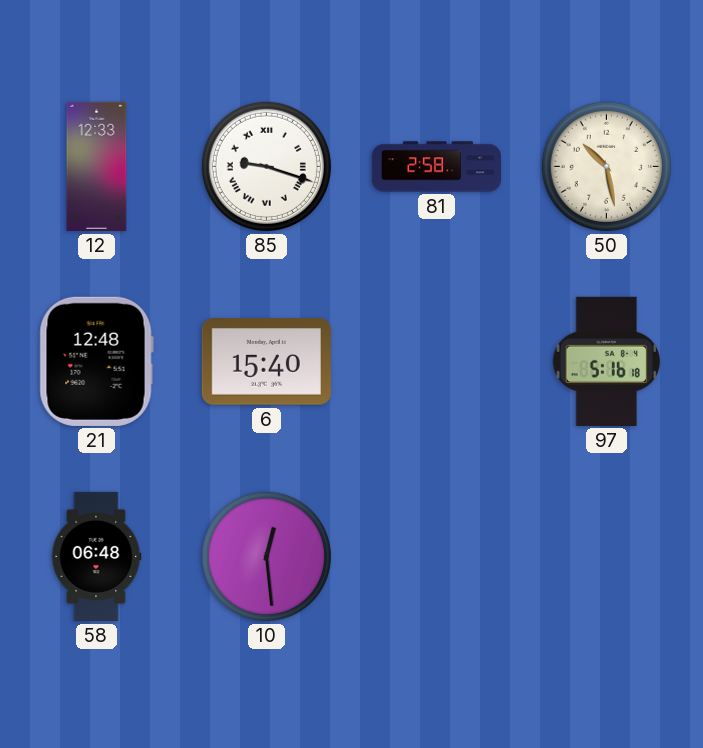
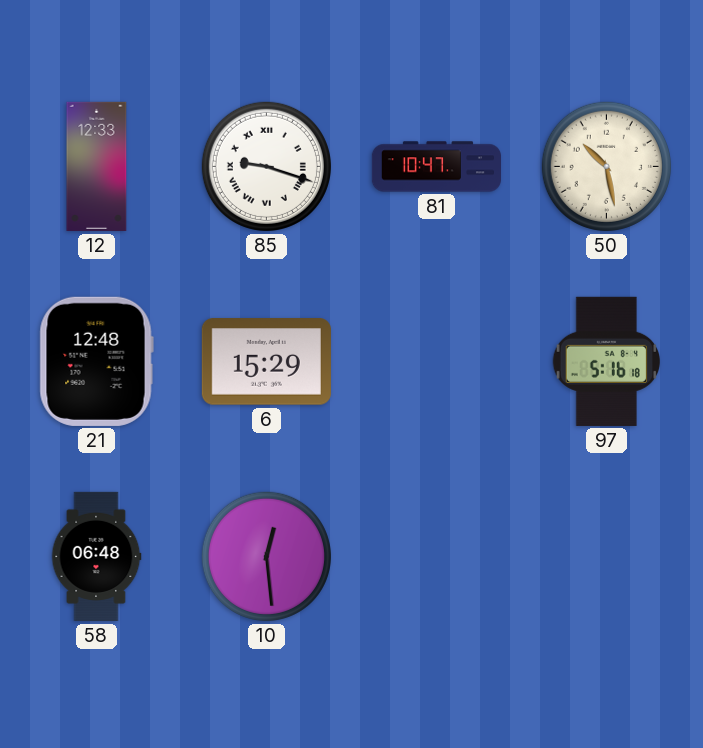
81: 2:58 -> 10:47 (436, 167)
6: 15:40 -> 15:29 (266, 362)
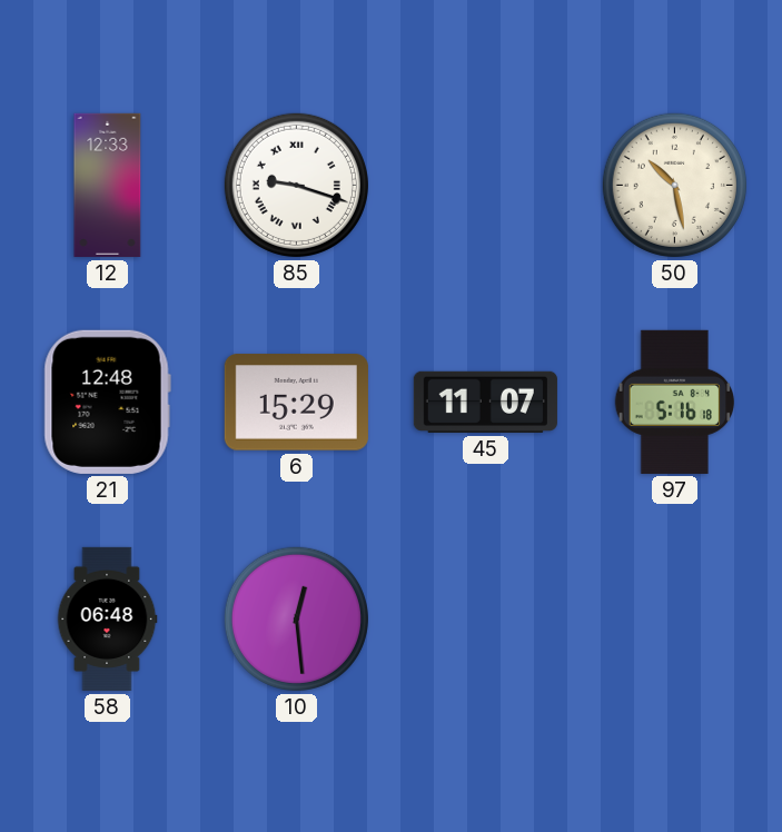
81: 10:47 -> none (436, 167)
45: none -> 11:07 (485, 402)
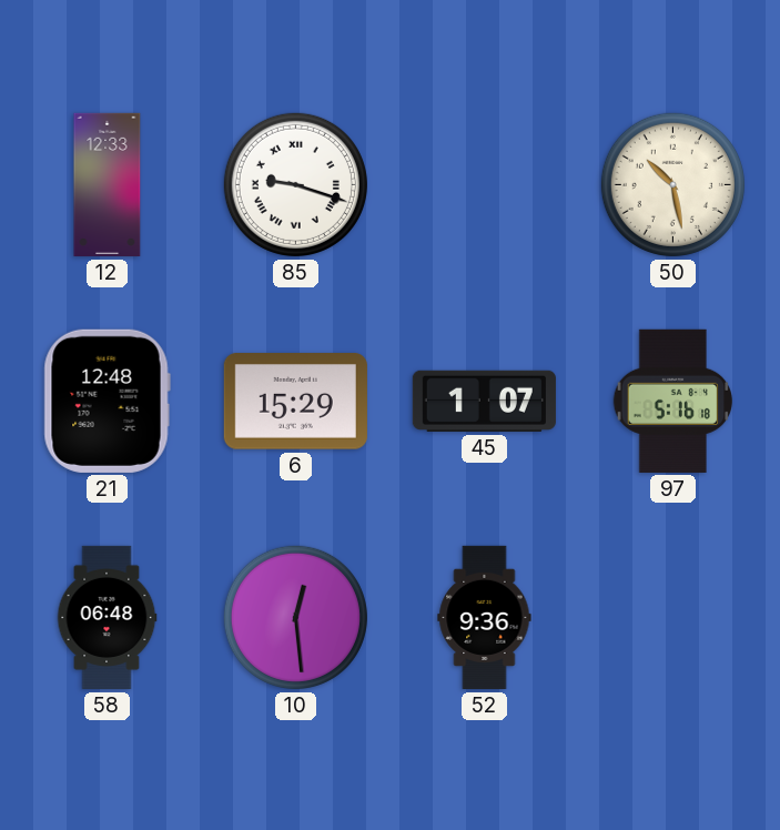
45: 11:07 -> 1:07 (484, 401)
52: none -> 9:36 (485, 617)
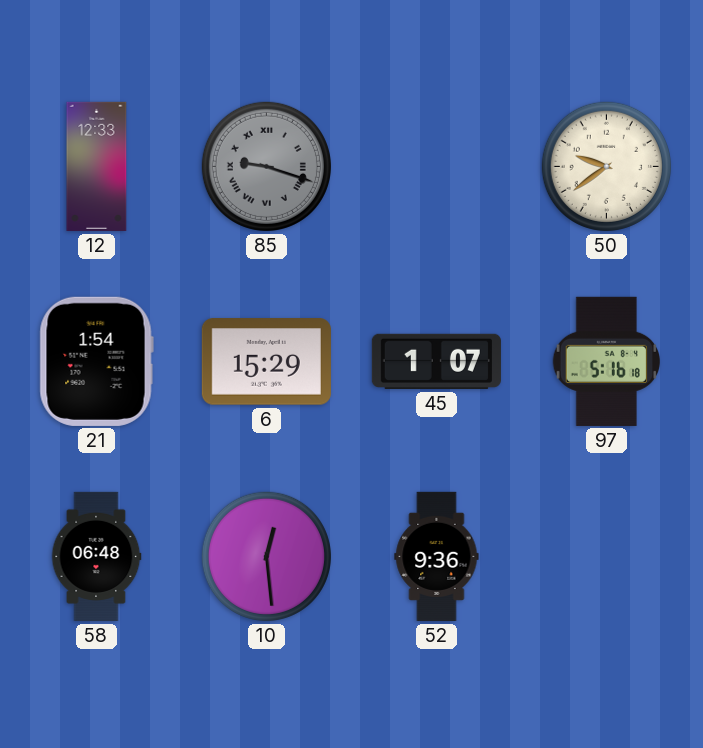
85 dial: white -> grey (266, 166)
50: 10:28 -> 9:39 (606, 166)
21: 12:48 -> 1:54 (96, 361)
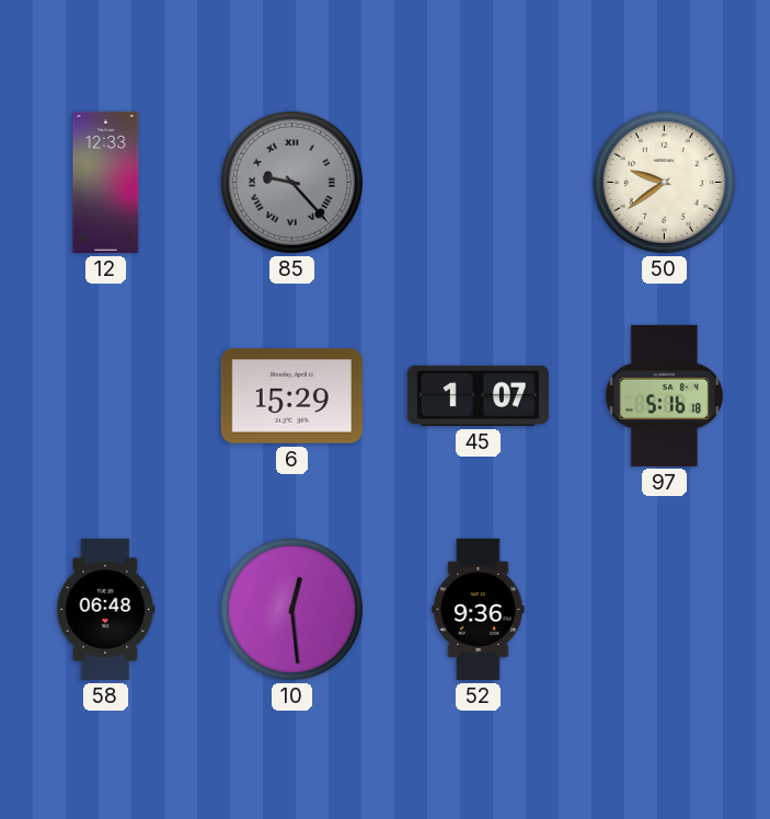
85: 9:18 -> 9:23 (291, 182)
21: 1:54 -> none (96, 361)
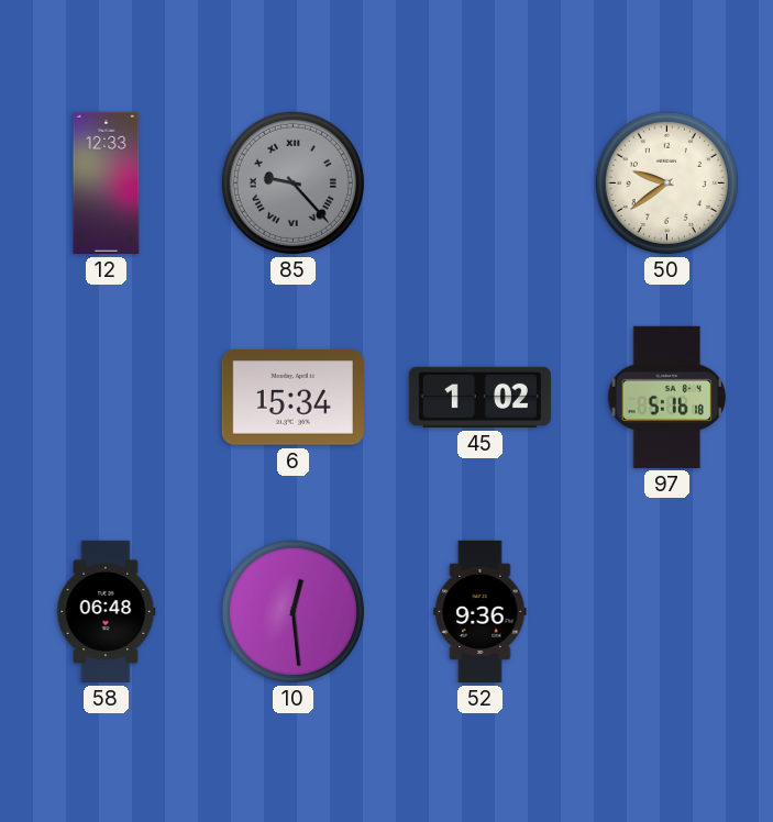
6: 15:29 -> 15:34 (292, 398)
45: 1:07 -> 1:02 (479, 397)
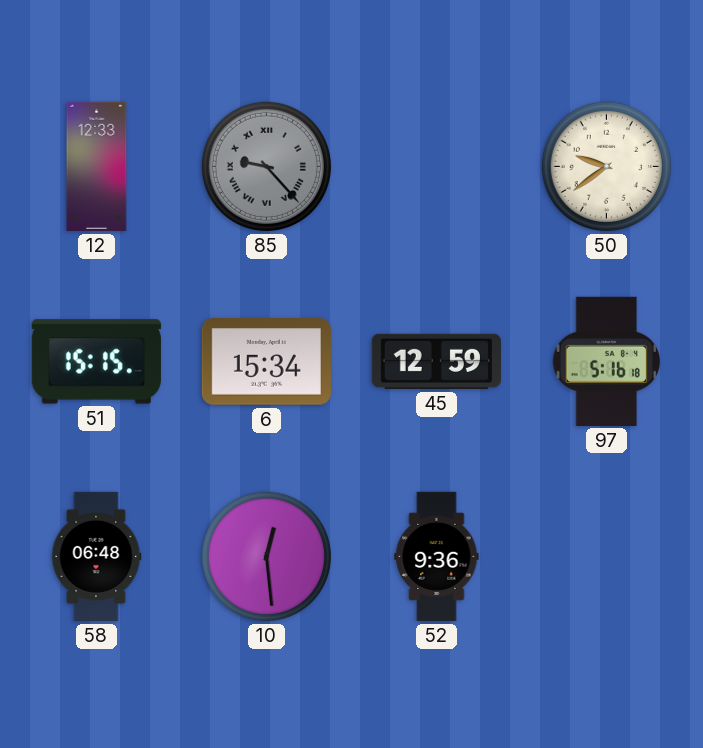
51: none -> 15:15 (96, 362)
45: 1:02 -> 12:59 (436, 361)
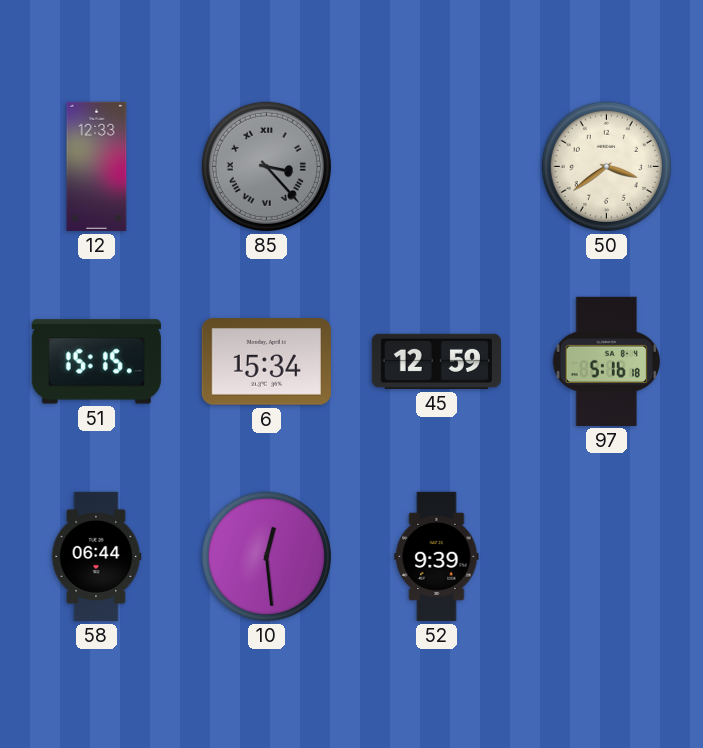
85: 9:23 -> 3:23 (266, 166)
50: 9:39 -> 3:39 (606, 166)
58: 06:48 -> 06:44 (96, 556)
52: 9:36 -> 9:39 (437, 556)
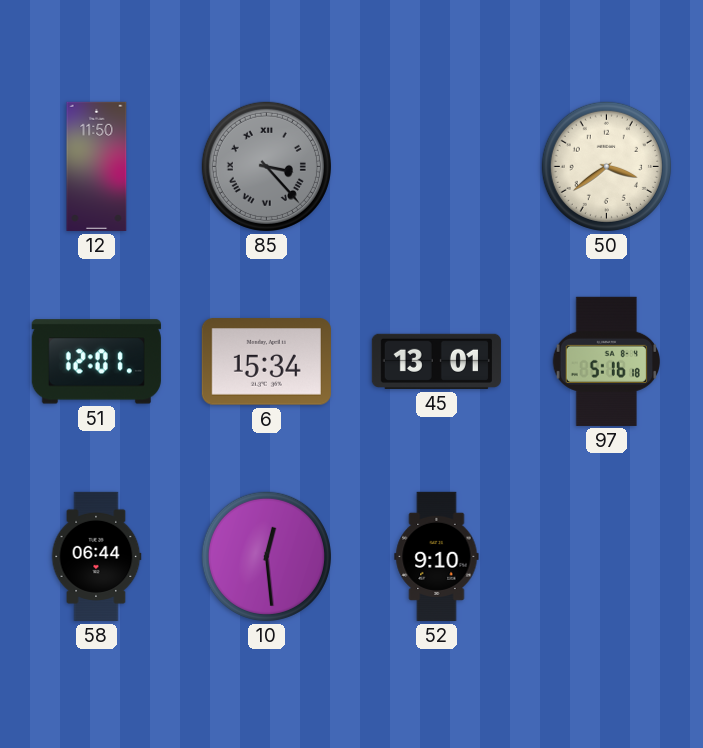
12: 12:33 -> 11:50 (97, 166)
51: 15:15 -> 12:01 (96, 362)
45: 12:59 -> 13:01 (436, 361)
52: 9:39 -> 9:10 (437, 556)
